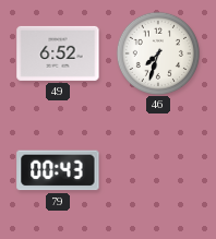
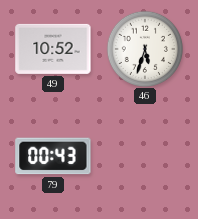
49: 6:52 -> 10:52 (53, 49)
46: 7:33 -> 5:33 (144, 48)
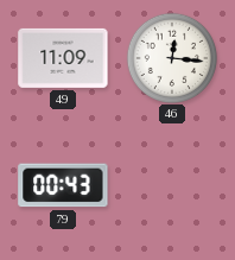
49: 10:52 -> 11:09 (63, 58)
46: 5:33 -> 12:16 (171, 57)
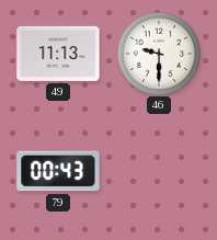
49: 11:09 -> 11:13 (58, 54)
46: 12:16 -> 9:30 (158, 53)
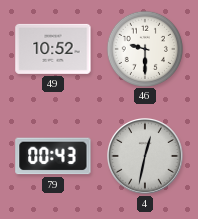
49: 11:13 -> 10:52 (53, 49)
4: none -> 12:32 (146, 157)
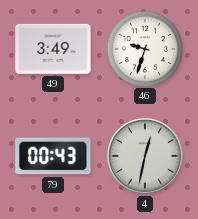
49: 10:52 -> 3:49 (53, 49)
46: 9:30 -> 9:33 (144, 48)
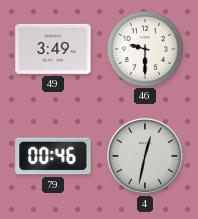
46: 9:33 -> 9:30 (144, 48)
79: 00:43 -> 00:46 (53, 156)
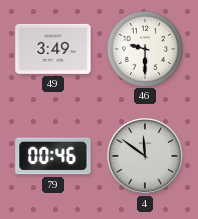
4: 12:32 -> 11:51 (146, 157)
